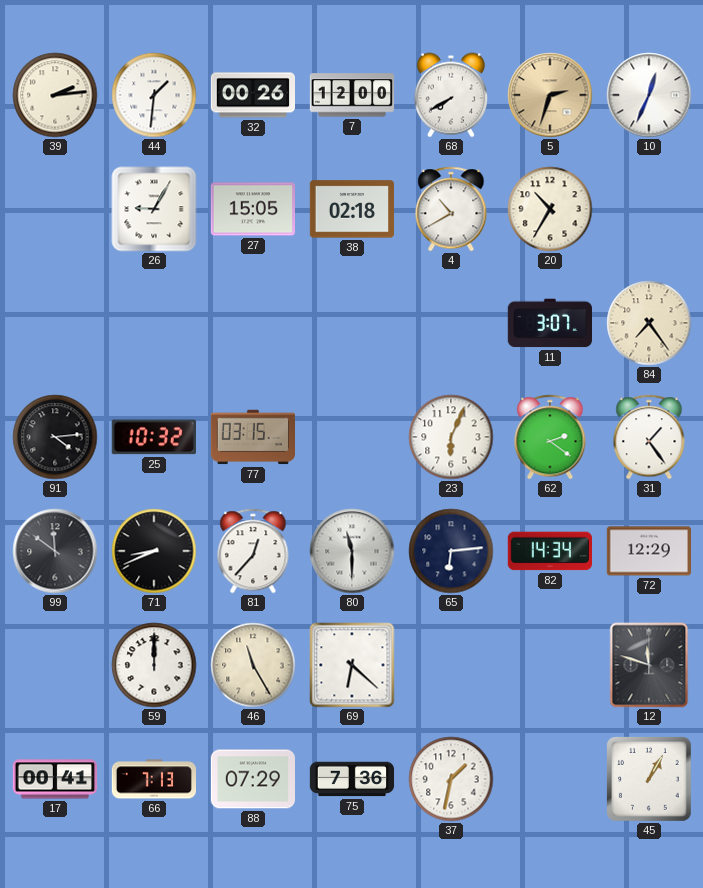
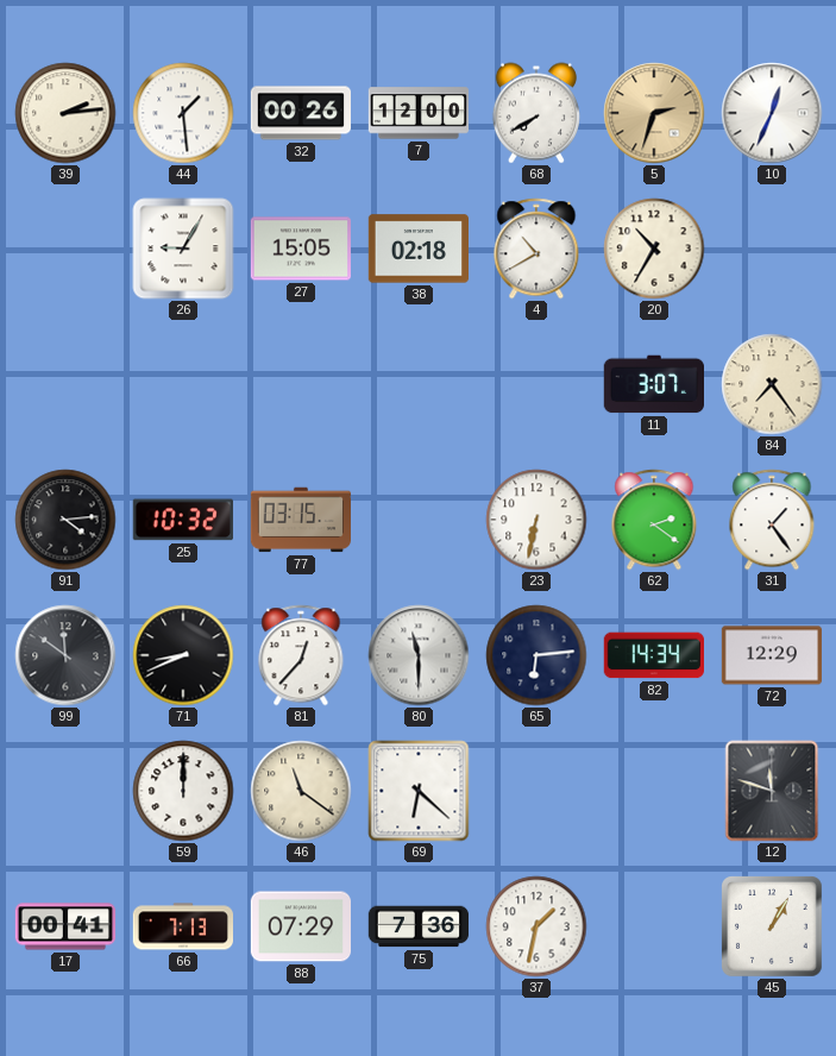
44: 1:31 -> 1:29 (183, 113)
23: 6:04 -> 6:32 (536, 520)
46: 11:25 -> 11:21 (301, 791)
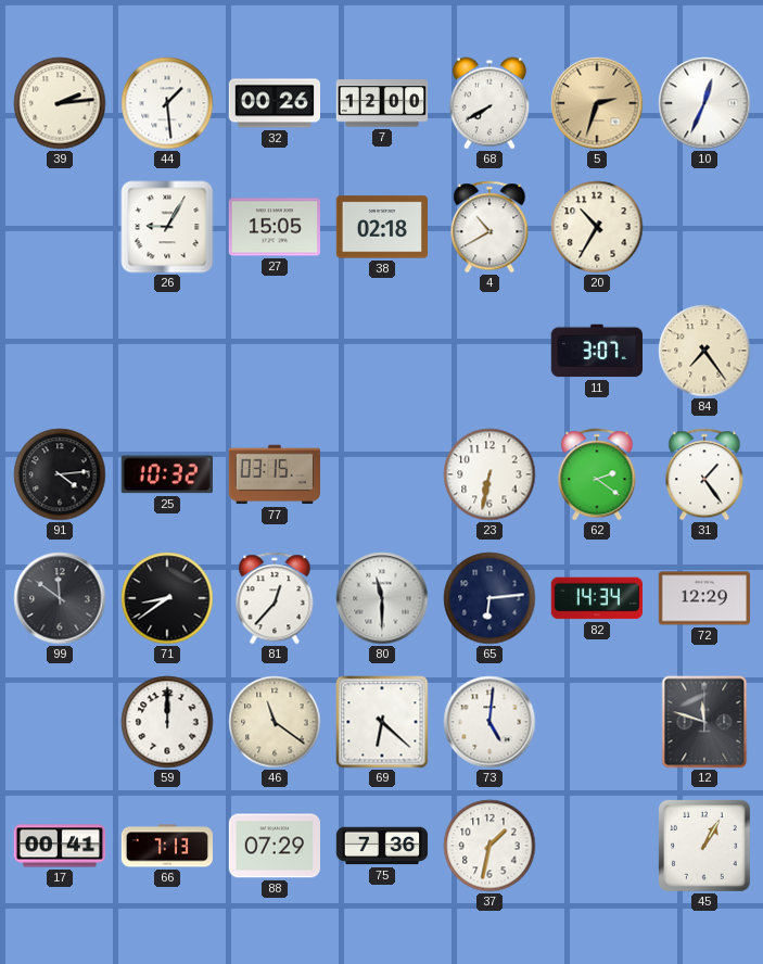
71: 8:41 -> 8:39 (167, 598)
73: none -> 5:01 (489, 722)
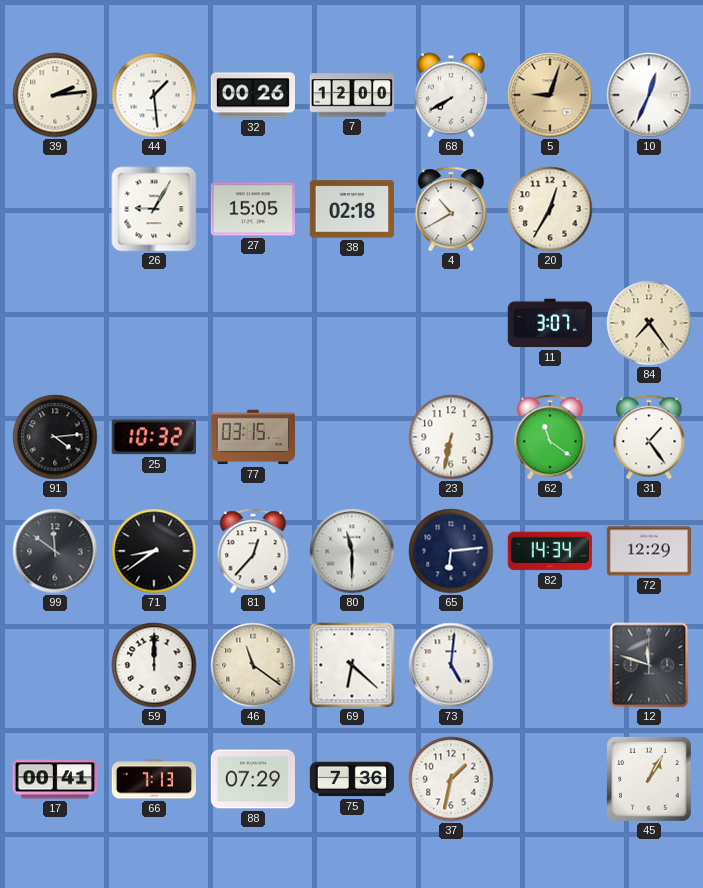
5: 2:33 -> 9:03 (550, 95)
20: 10:35 -> 12:35 (550, 209)
62: 2:21 -> 11:21 (550, 437)
